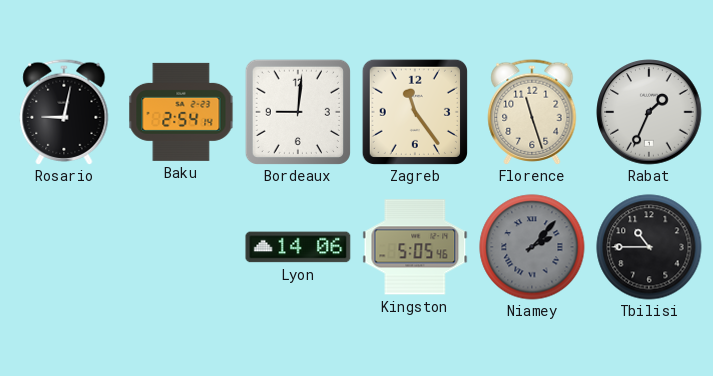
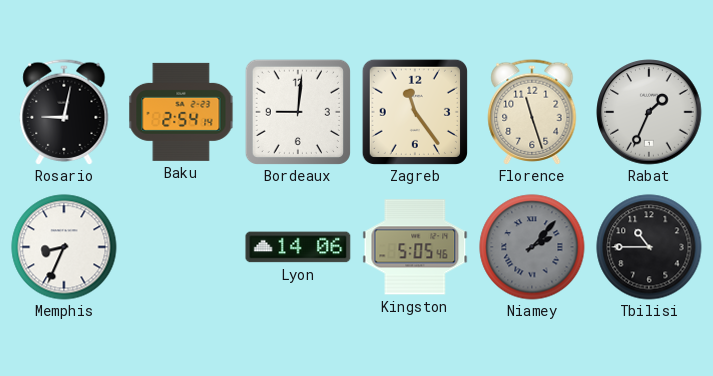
Memphis: none -> 8:34 (64, 247)
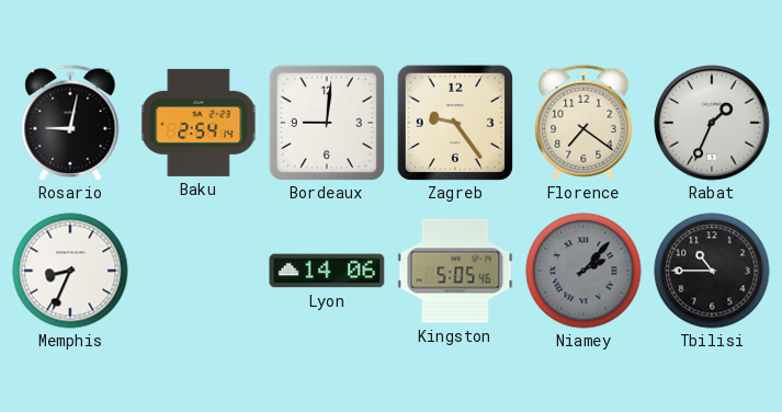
Zagreb: 11:24 -> 9:24 (455, 123)
Florence: 11:27 -> 7:21 (583, 123)
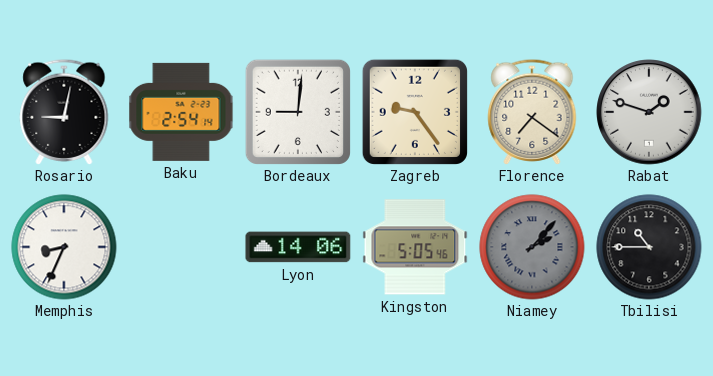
Rabat: 1:34 -> 1:48 (649, 112)
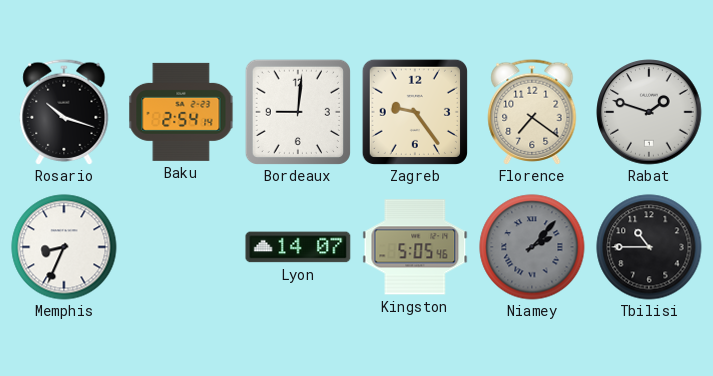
Rosario: 9:02 -> 10:18 (64, 112)
Lyon: 14:06 -> 14:07 (298, 247)
